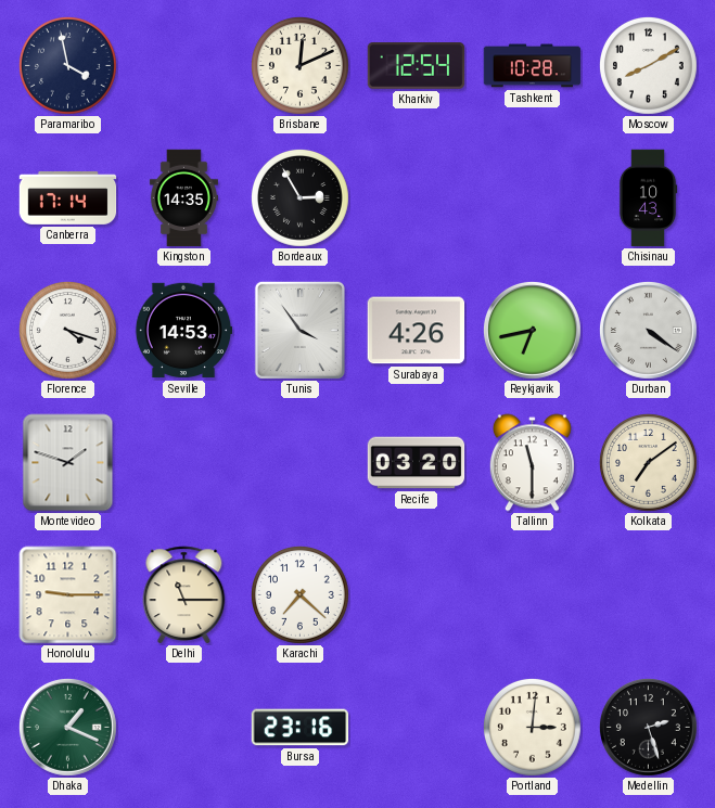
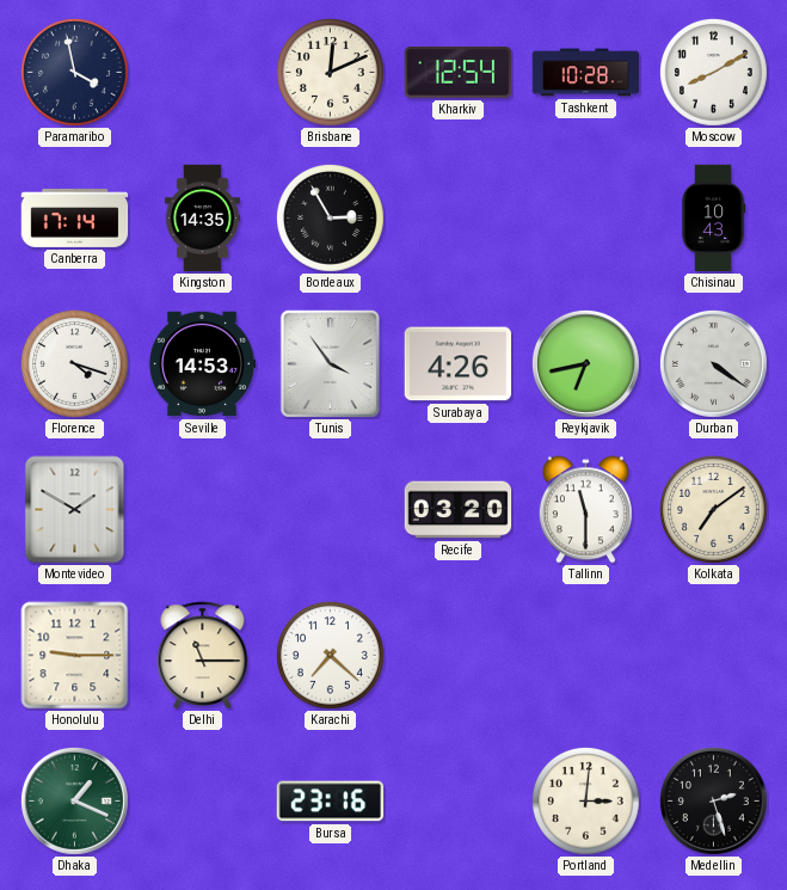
Montevideo: 1:48 -> 1:50 (75, 510)
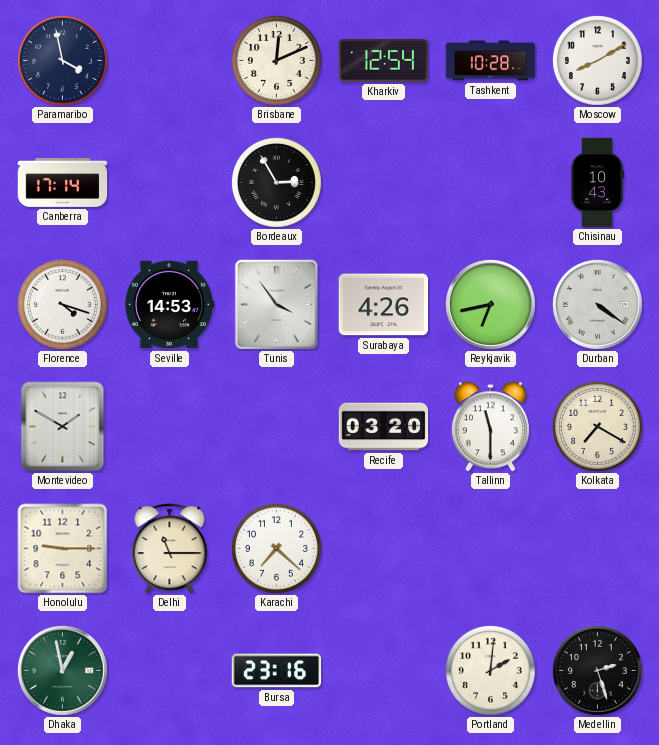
Kingston: 14:35 -> none (202, 219)
Kolkata: 7:09 -> 7:20 (597, 426)
Dhaka: 1:19 -> 12:58 (62, 670)
Portland: 3:01 -> 2:01 (490, 670)
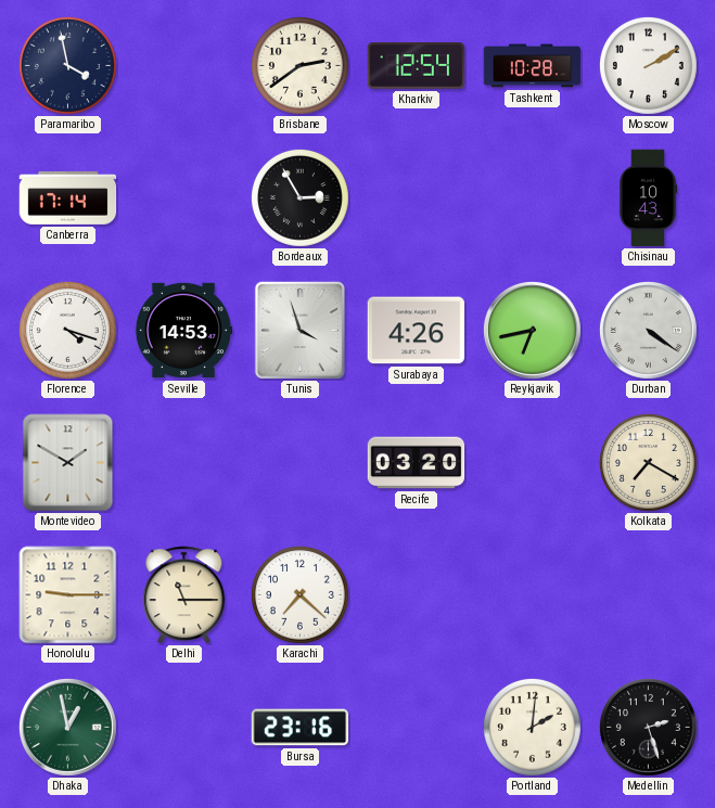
Brisbane: 12:11 -> 2:39 (299, 65)
Moscow: 8:10 -> 2:10 (648, 65)
Tunis: 3:54 -> 3:57 (299, 330)
Tallinn: 11:30 -> none (490, 427)
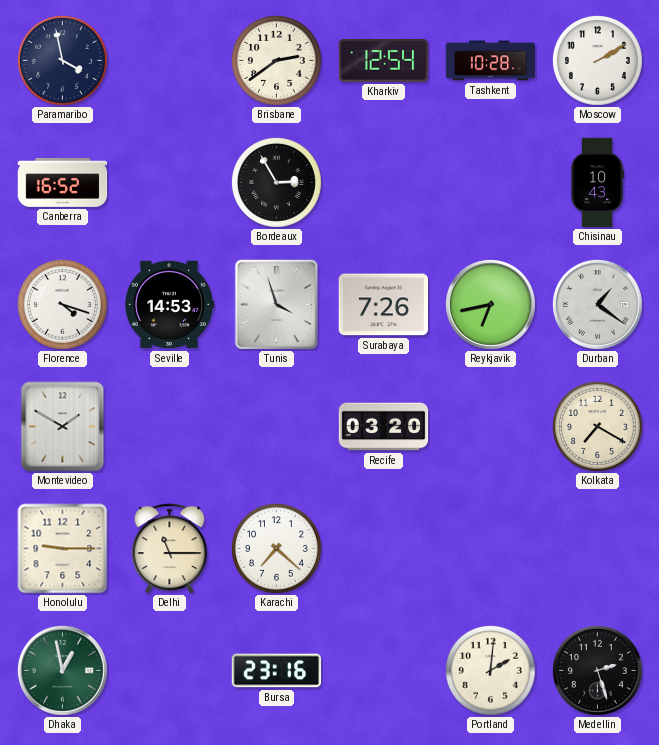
Canberra: 17:14 -> 16:52 (63, 182)
Surabaya: 4:26 -> 7:26 (384, 305)
Durban: 4:21 -> 1:21 (597, 304)
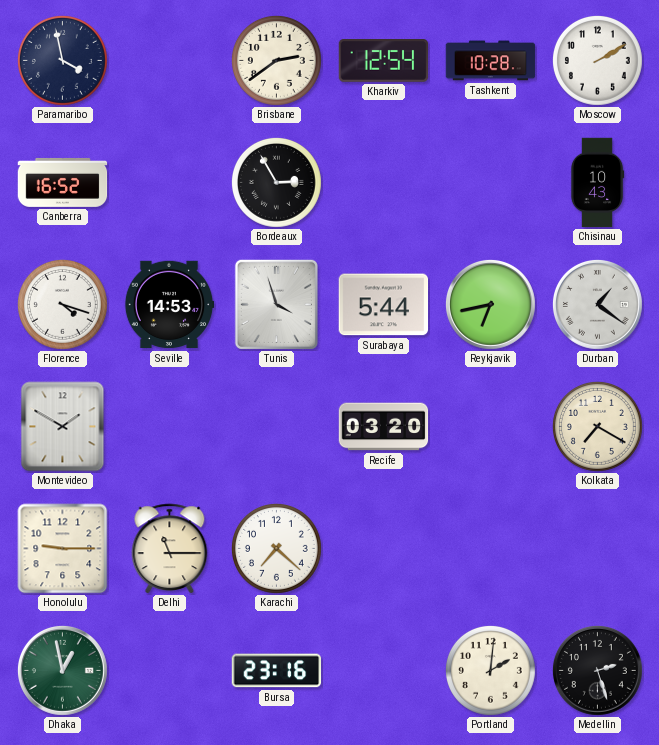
Surabaya: 7:26 -> 5:44 (384, 305)
